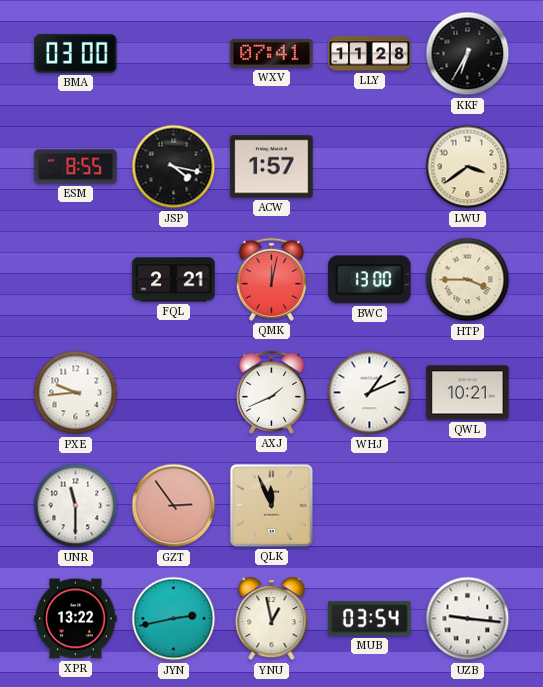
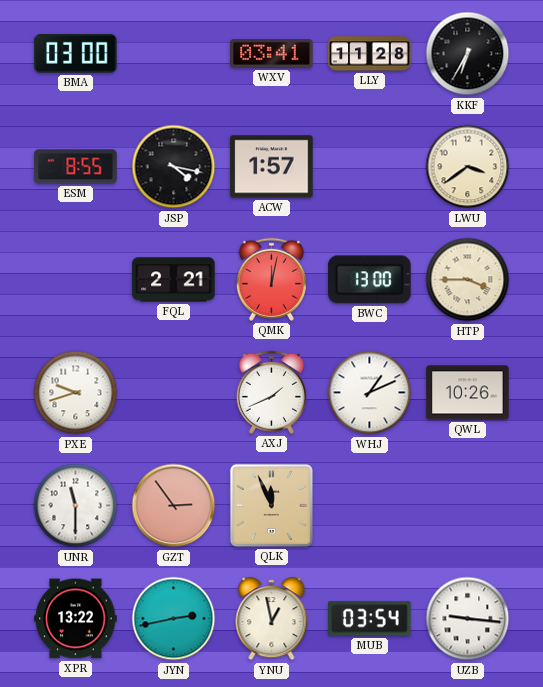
WXV: 07:41 -> 03:41 (272, 54)
PXE: 9:44 -> 9:42 (76, 393)
QWL: 10:21 -> 10:26 (468, 393)
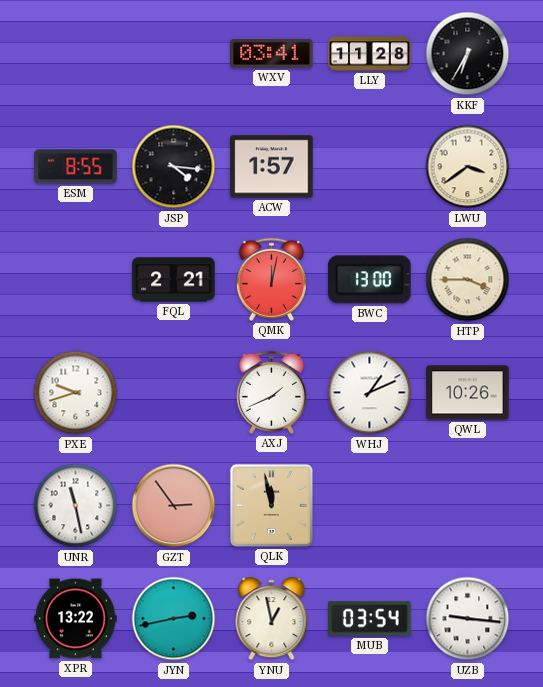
BMA: 03:00 -> none (76, 54)
JSP: 4:17 -> 4:16 (174, 167)
UNR: 11:30 -> 11:28 (76, 506)
QLK: 11:56 -> 11:58 (271, 505)
